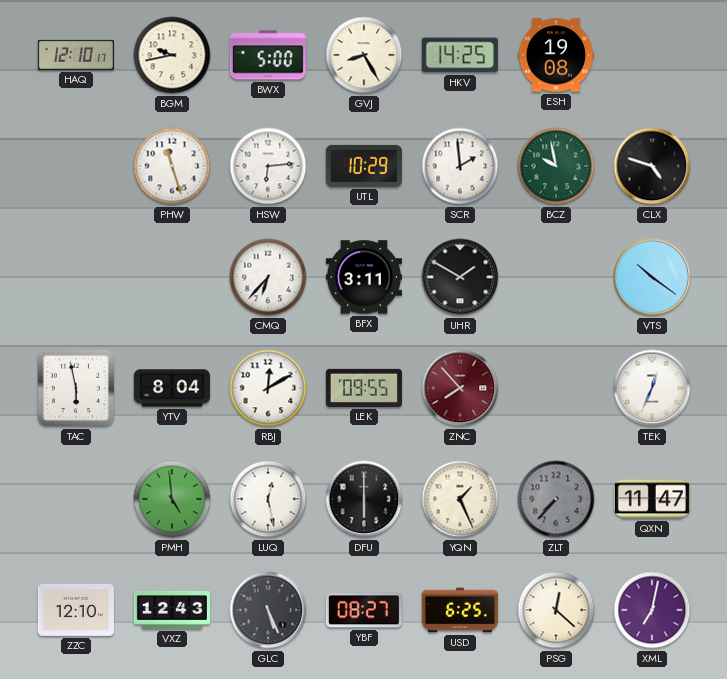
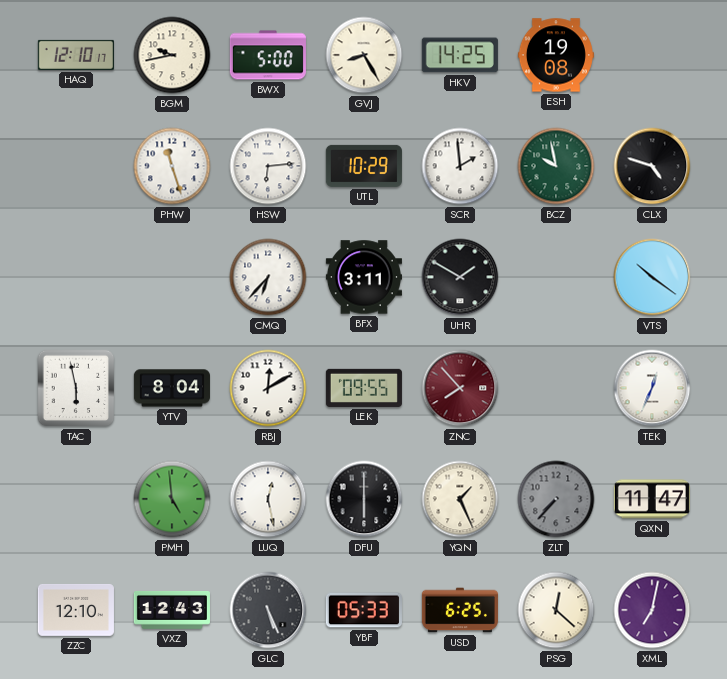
YBF: 08:27 -> 05:33 (364, 610)
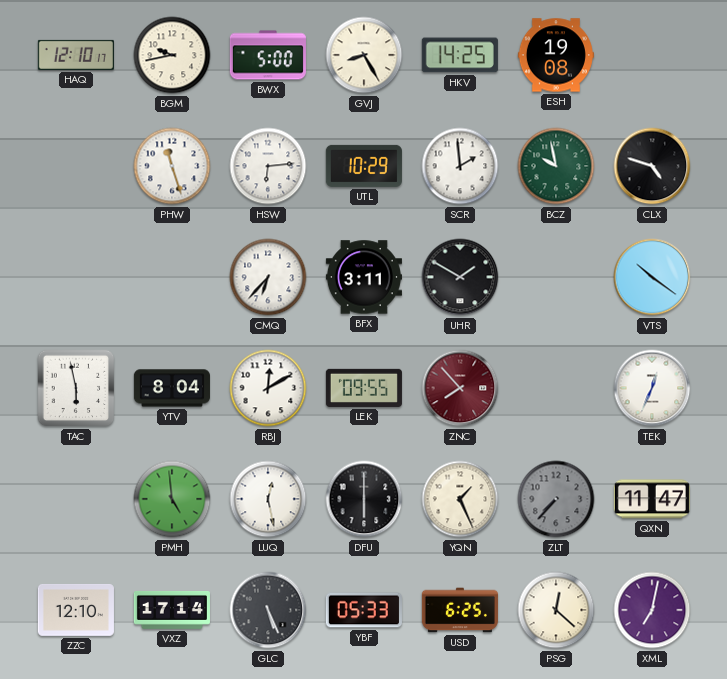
VXZ: 12:43 -> 17:14 (172, 610)
